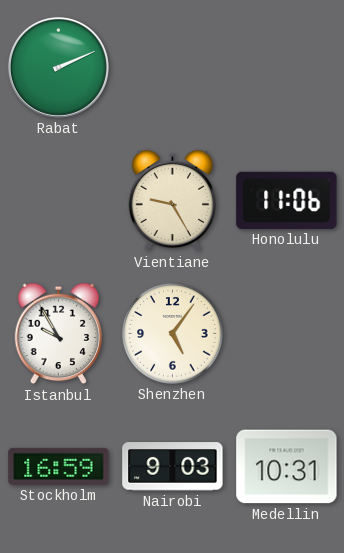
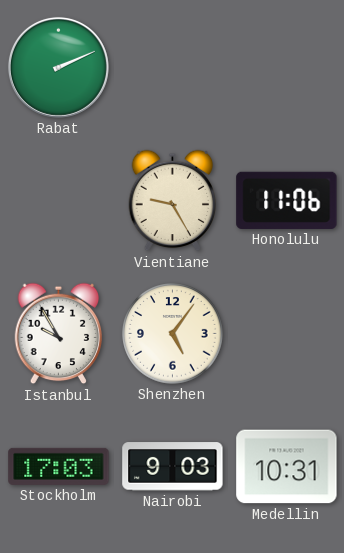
Stockholm: 16:59 -> 17:03 (59, 466)
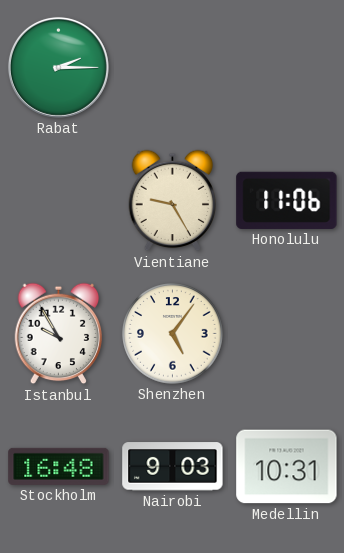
Rabat: 2:11 -> 2:15 (58, 67)
Stockholm: 17:03 -> 16:48 (59, 466)
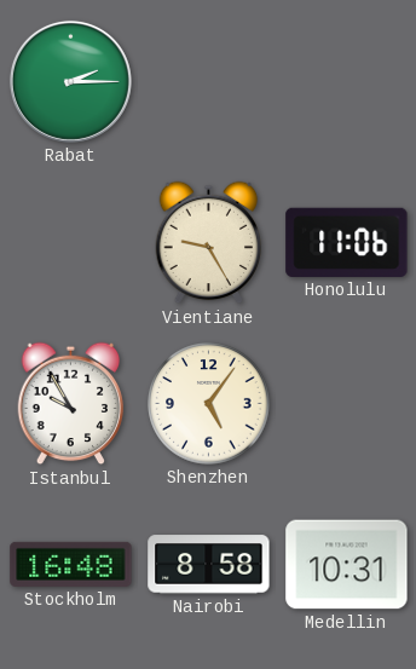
Nairobi: 9:03 -> 8:58 (209, 565)
